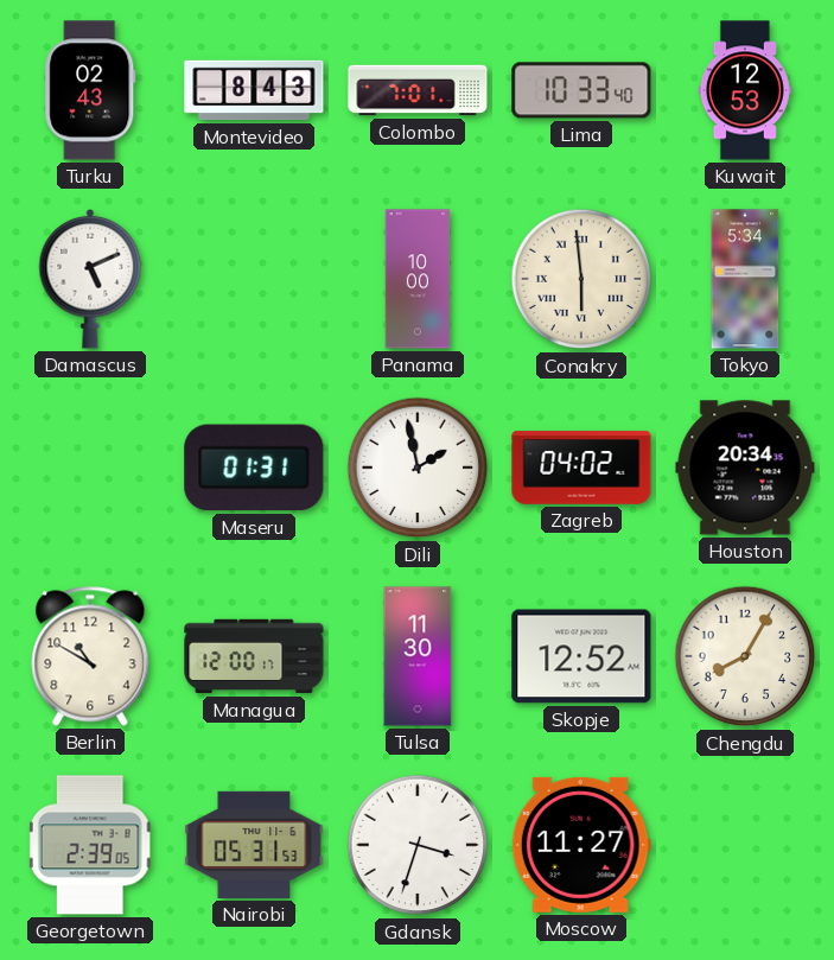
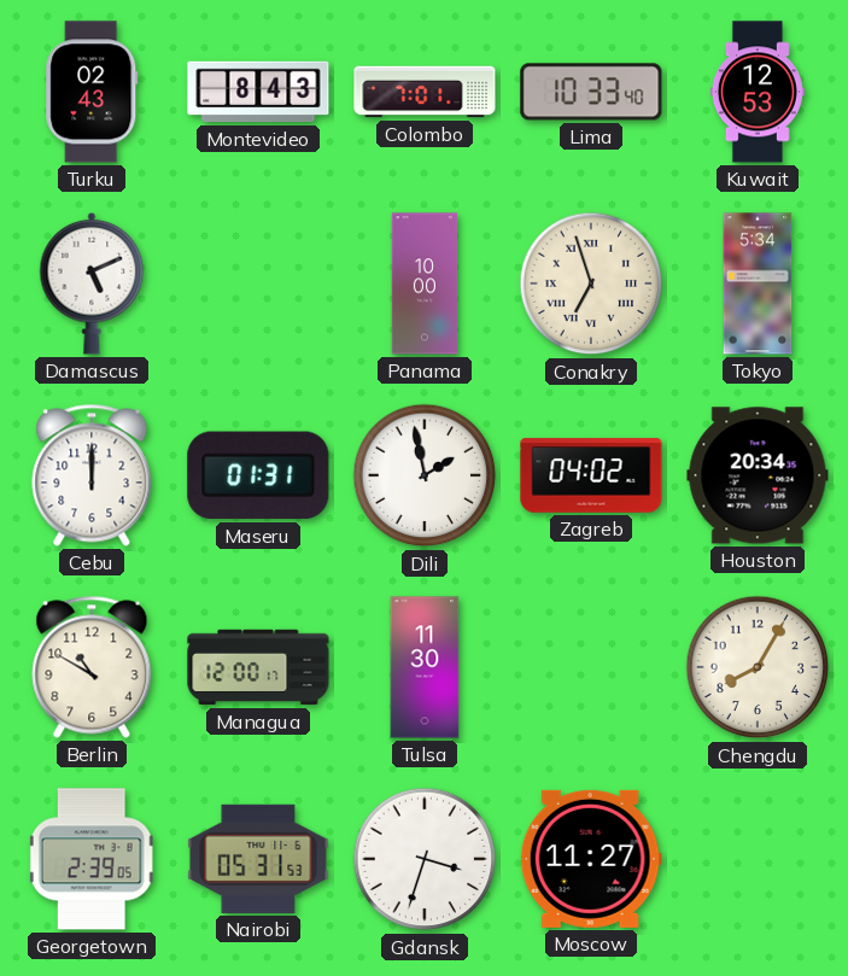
Conakry: 5:59 -> 6:57 (591, 284)
Cebu: none -> 12:00 (92, 475)
Skopje: 12:52 -> none (581, 656)
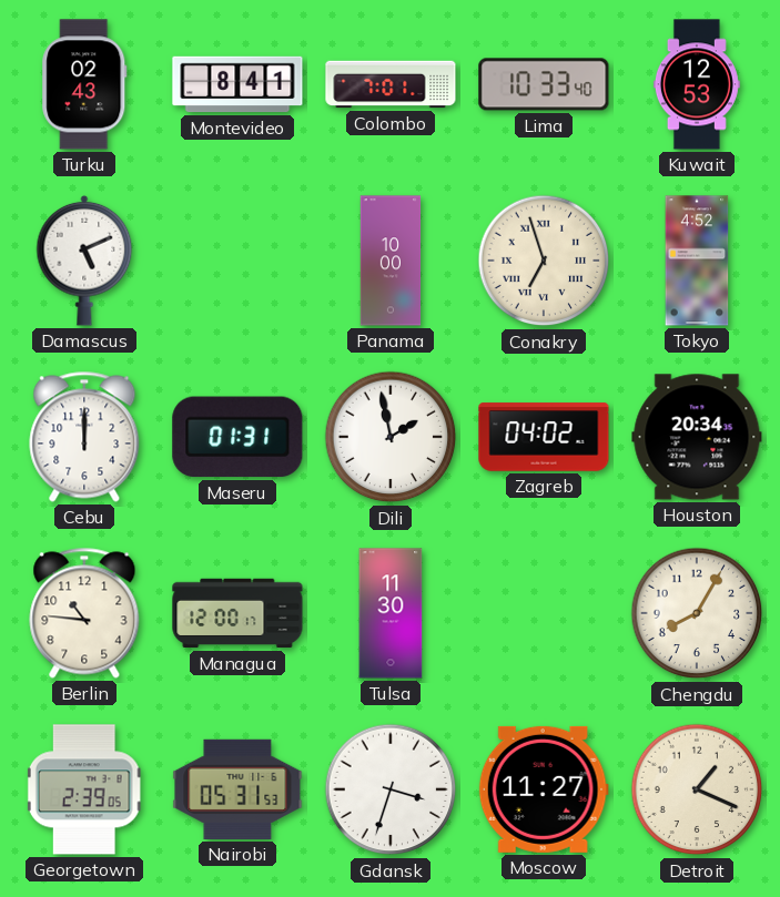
Montevideo: 8:43 -> 8:41 (237, 84)
Tokyo: 5:34 -> 4:52 (697, 261)
Berlin: 10:50 -> 10:46 (84, 613)
Detroit: none -> 1:19 (697, 789)
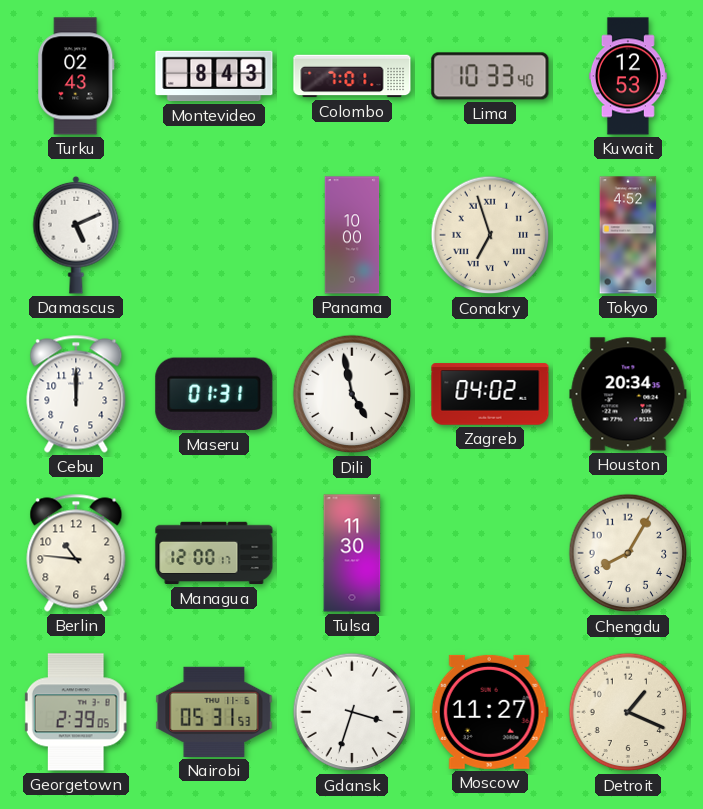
Montevideo: 8:41 -> 8:43 (214, 76)
Dili: 1:58 -> 4:58 (352, 394)
